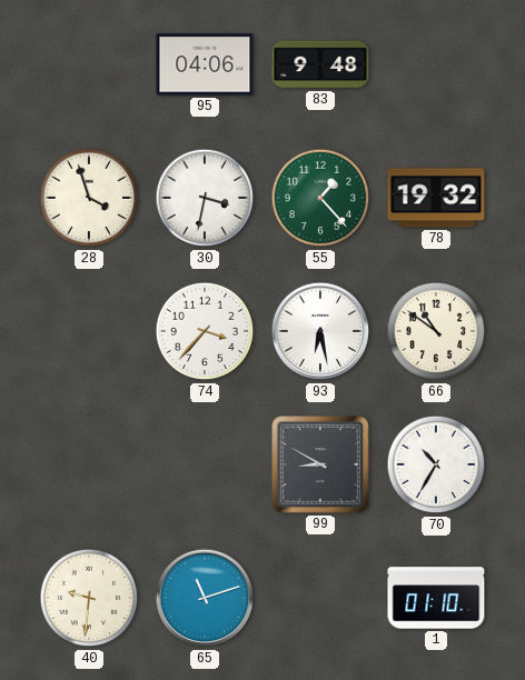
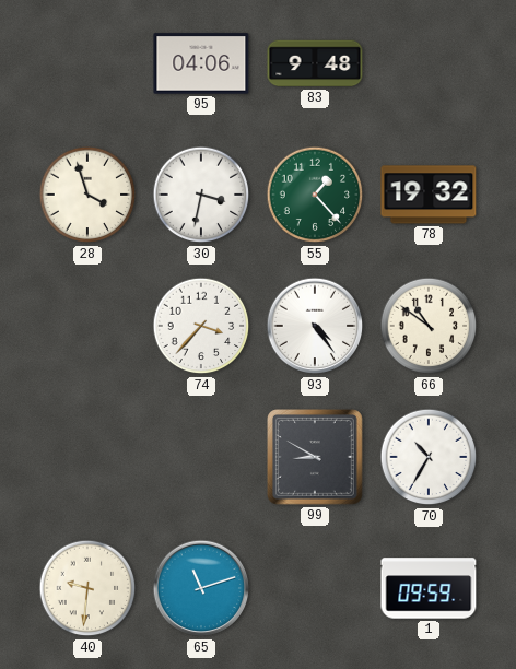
93: 6:28 -> 4:24 (315, 326)
1: 01:10 -> 09:59 (429, 588)
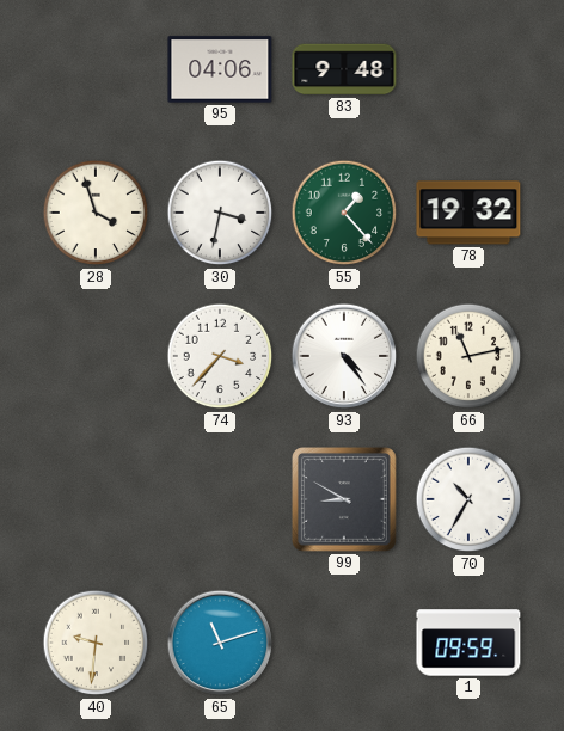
66: 10:51 -> 11:13 (468, 356)
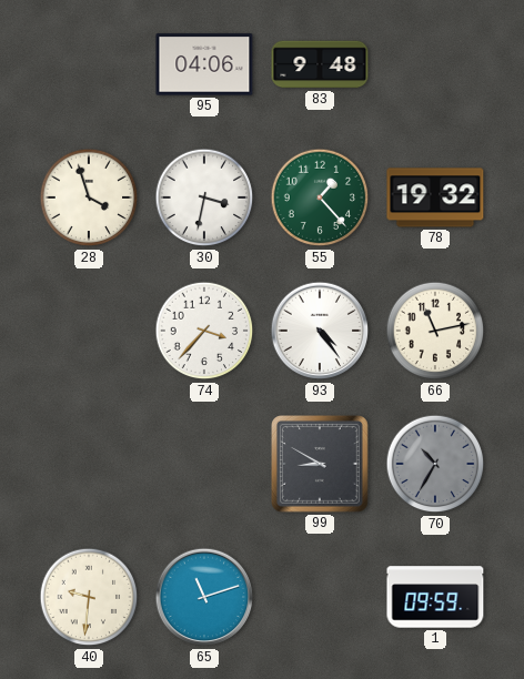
70 dial: white -> grey (435, 464)
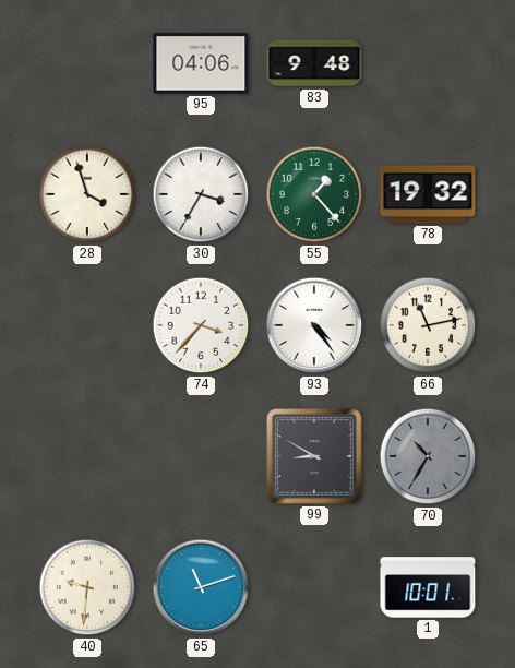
30: 3:32 -> 3:35 (201, 194)
1: 09:59 -> 10:01 (428, 587)
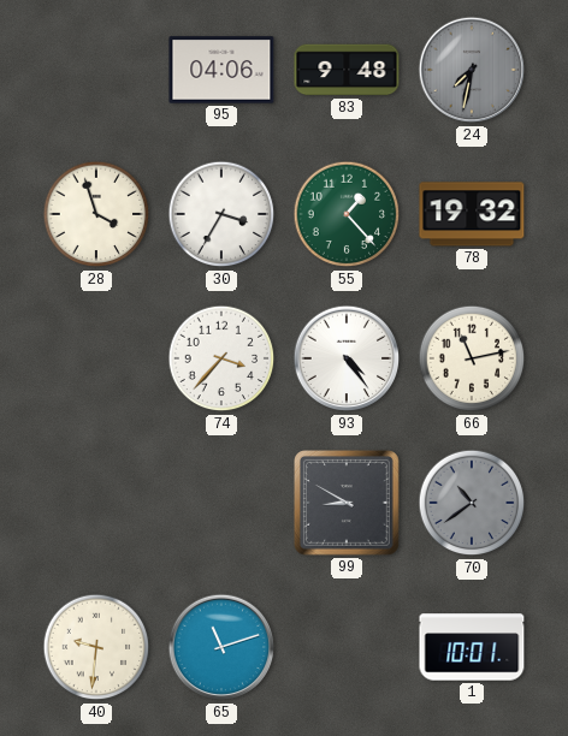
24: none -> 7:32 (472, 70)
70: 10:35 -> 10:39 (472, 503)
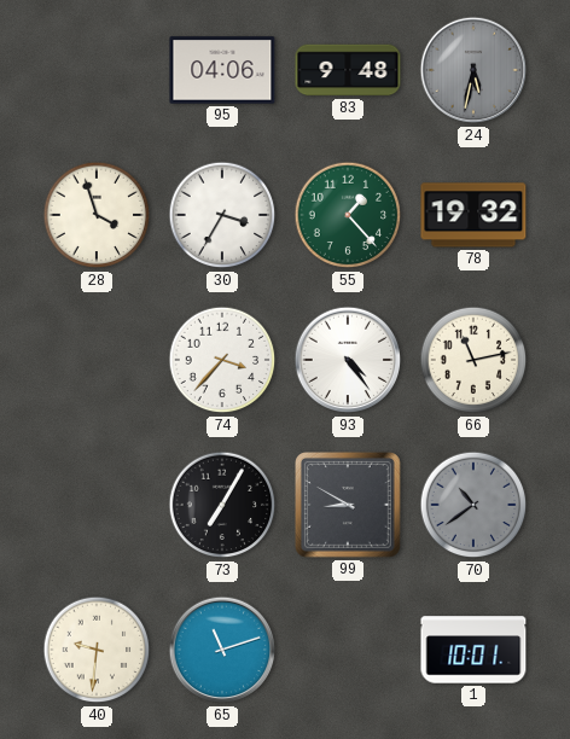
24: 7:32 -> 5:32 (473, 70)
73: none -> 7:05 (222, 505)
